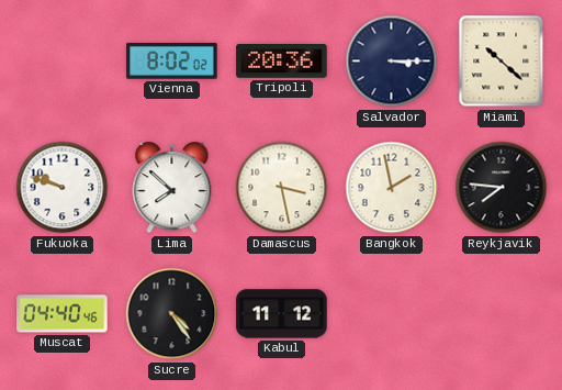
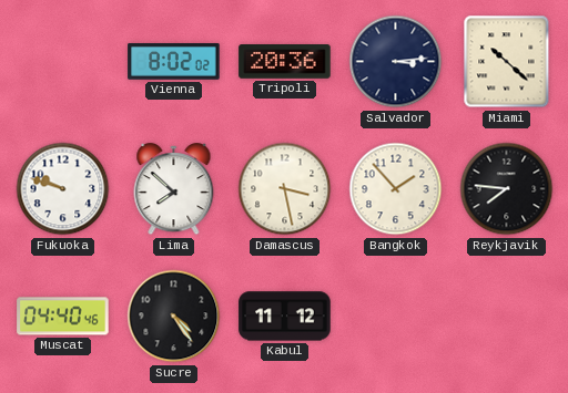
Salvador: 3:15 -> 3:14 (396, 62)
Bangkok: 1:58 -> 1:53 (396, 189)
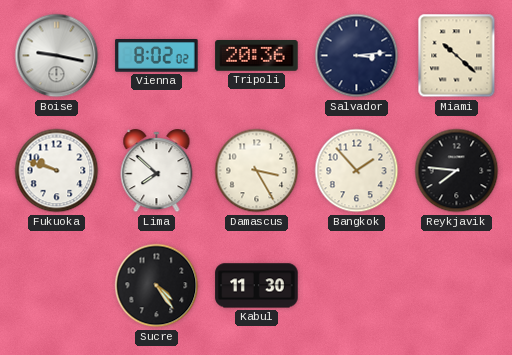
Boise: none -> 9:17 (57, 56)
Damascus: 3:28 -> 3:25 (257, 171)
Muscat: 04:40 -> none (63, 317)
Kabul: 11:12 -> 11:30 (257, 286)
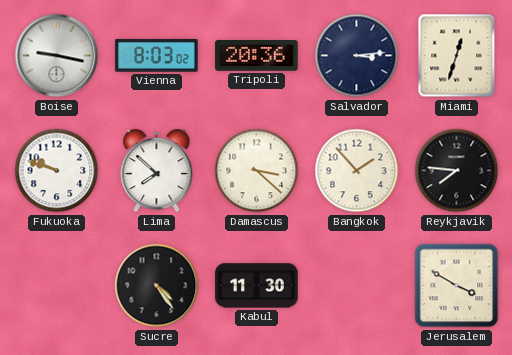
Vienna: 8:02 -> 8:03 (157, 56)
Miami: 10:22 -> 12:33 (457, 56)
Damascus: 3:25 -> 3:22 (257, 171)
Jerusalem: none -> 3:50 (457, 286)
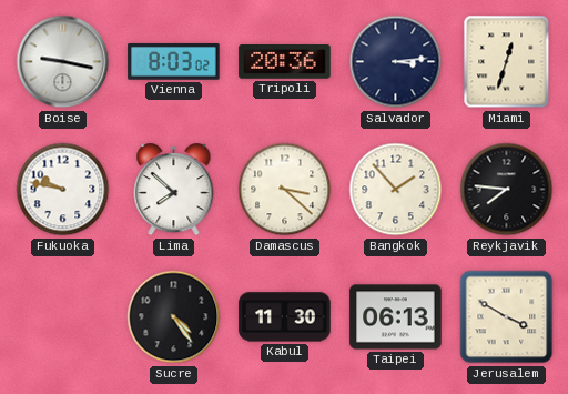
Fukuoka: 9:48 -> 9:47 (63, 190)
Taipei: none -> 06:13 (396, 317)
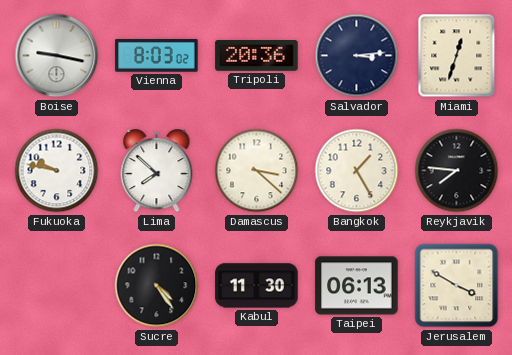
Bangkok: 1:53 -> 1:25 (357, 171)
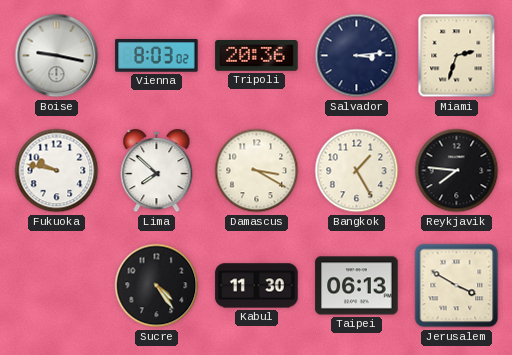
Miami: 12:33 -> 2:33 (457, 56)
Damascus: 3:22 -> 3:20 (257, 171)
